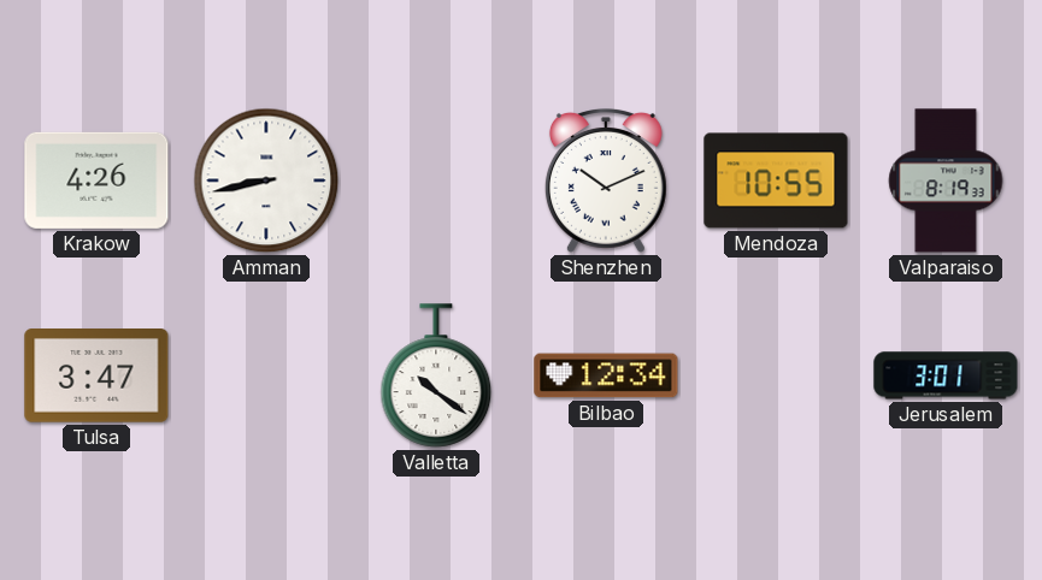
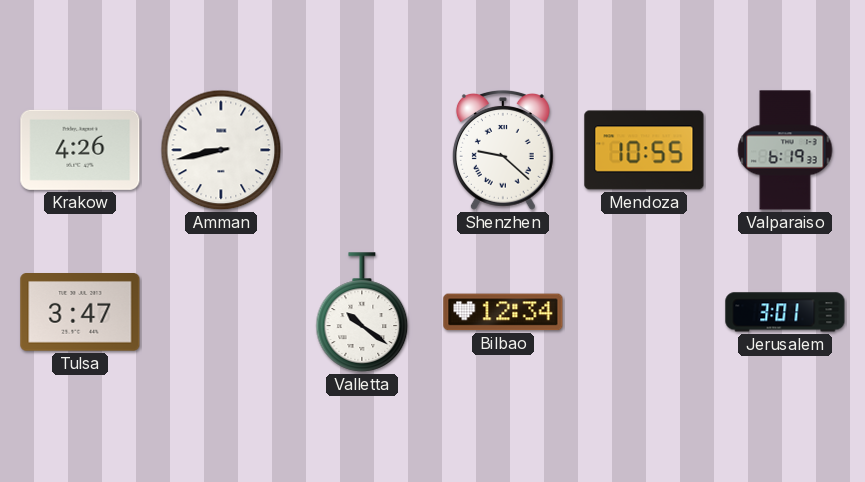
Shenzhen: 10:11 -> 9:22 (503, 151)
Valparaiso: 8:19 -> 6:19 (785, 150)
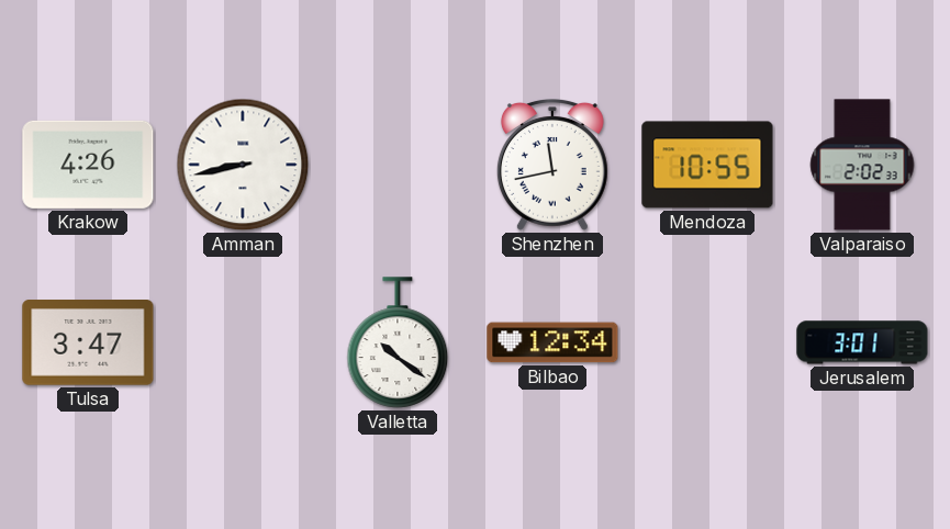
Shenzhen: 9:22 -> 11:43 (552, 166)
Valparaiso: 6:19 -> 2:02 (862, 165)
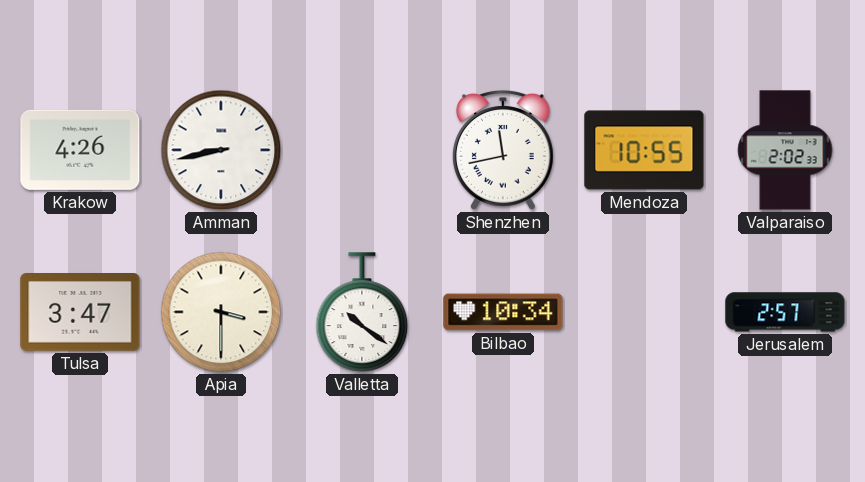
Apia: none -> 3:30 (221, 312)
Bilbao: 12:34 -> 10:34 (503, 312)
Jerusalem: 3:01 -> 2:57 (785, 312)
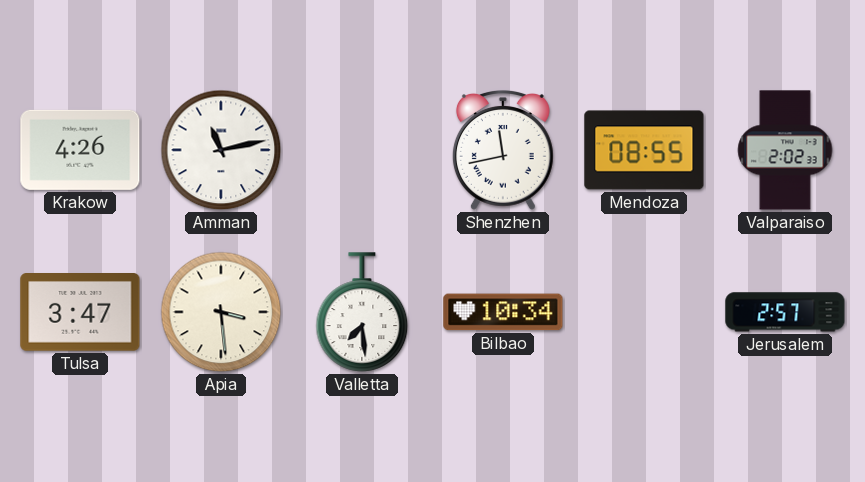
Amman: 8:43 -> 11:13 (221, 150)
Mendoza: 10:55 -> 08:55 (644, 150)
Apia: 3:30 -> 3:29 (221, 312)
Valletta: 10:21 -> 7:29 (362, 312)
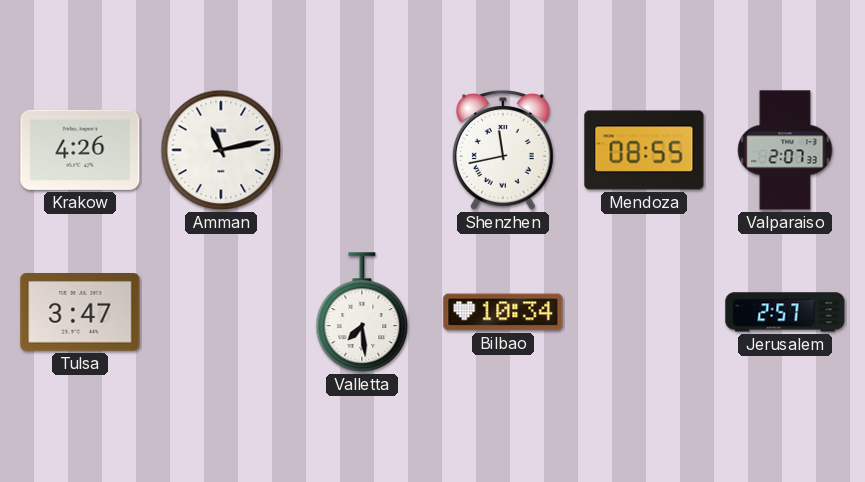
Valparaiso: 2:02 -> 2:07 (785, 150)
Apia: 3:29 -> none (221, 312)
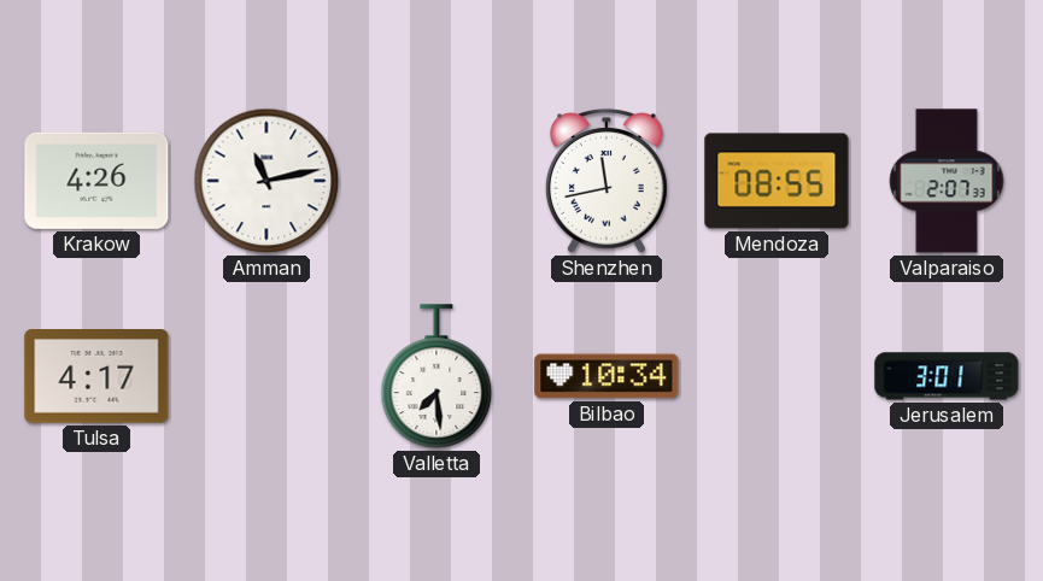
Tulsa: 3:47 -> 4:17 (96, 377)
Jerusalem: 2:57 -> 3:01 (947, 376)
